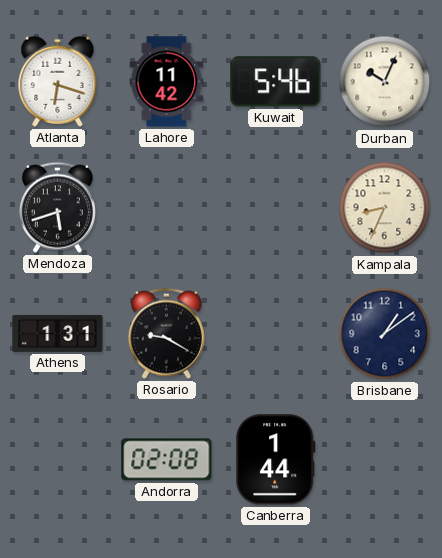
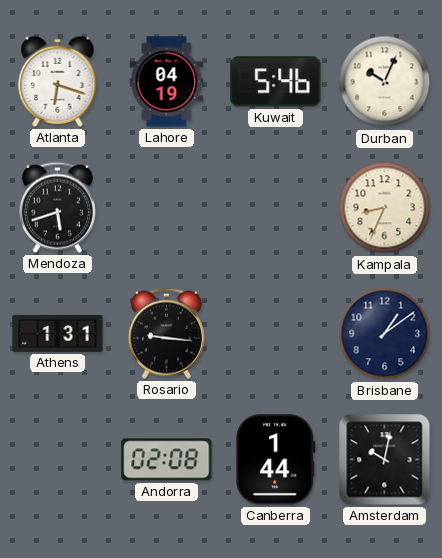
Lahore: 11:42 -> 04:19 (167, 82)
Rosario: 9:20 -> 9:16 (166, 333)
Amsterdam: none -> 10:02 (385, 460)
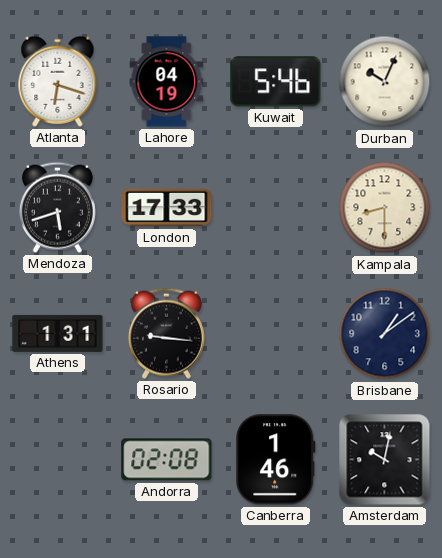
London: none -> 17:33 (167, 208)
Kampala: 8:34 -> 8:30 (385, 208)
Canberra: 1:44 -> 1:46 (276, 460)
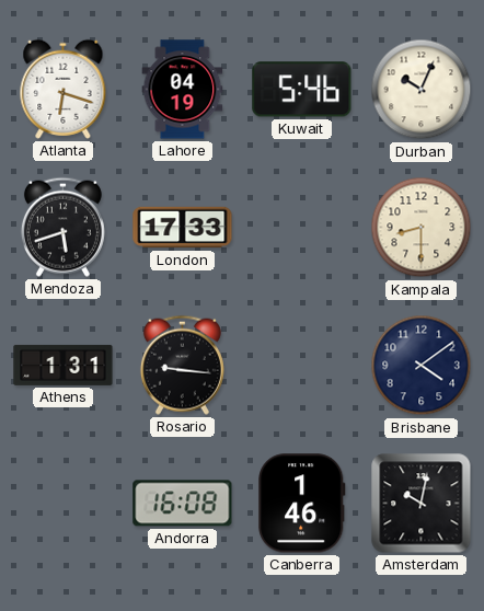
Brisbane: 1:09 -> 4:09 (422, 366)
Andorra: 02:08 -> 16:08 (183, 504)
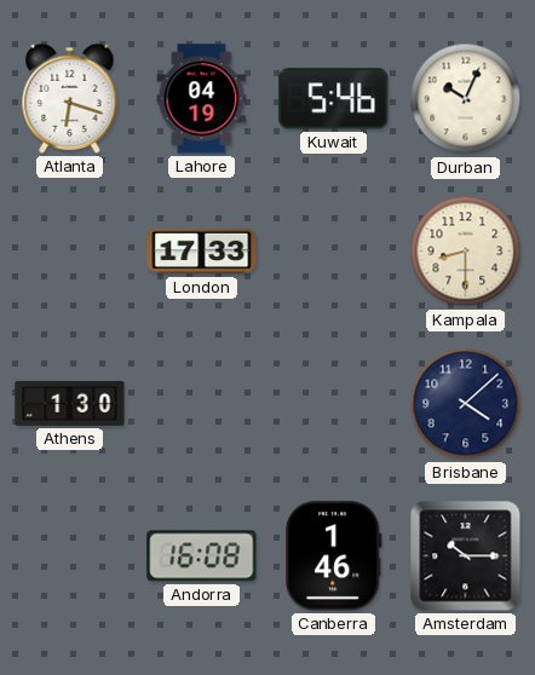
Mendoza: 5:42 -> none (62, 227)
Athens: 1:31 -> 1:30 (70, 403)
Rosario: 9:16 -> none (182, 365)
Brisbane: 4:09 -> 4:08 (466, 404)
Amsterdam: 10:02 -> 10:15 (466, 556)
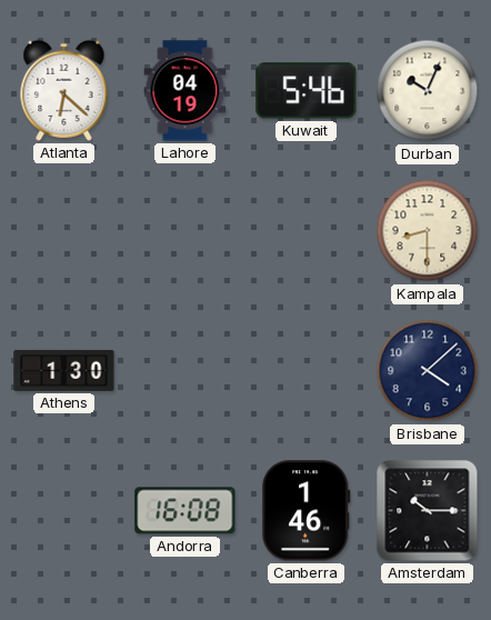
Atlanta: 6:18 -> 6:22 (64, 90)
London: 17:33 -> none (202, 252)
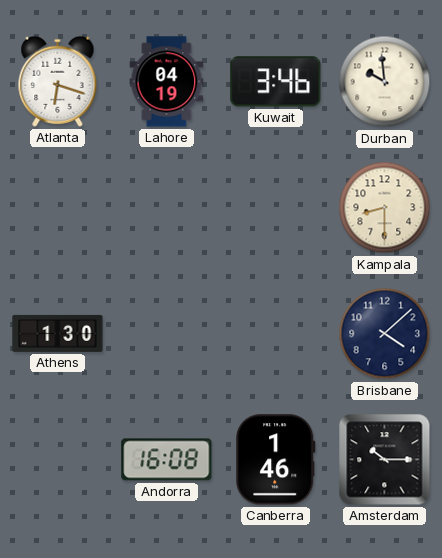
Atlanta: 6:22 -> 6:18 (58, 81)
Kuwait: 5:46 -> 3:46 (276, 82)
Durban: 10:04 -> 9:59 (385, 82)
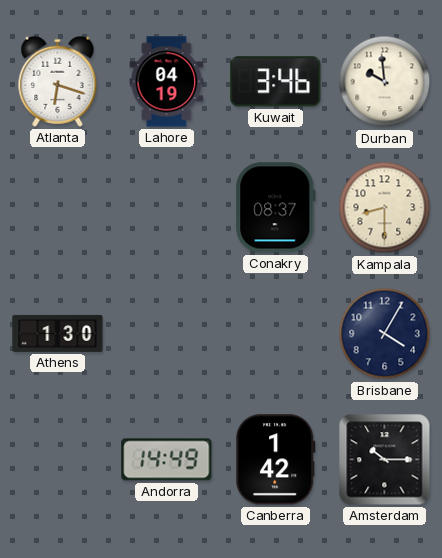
Conakry: none -> 08:37 (276, 208)
Brisbane: 4:08 -> 4:05 (385, 334)
Andorra: 16:08 -> 14:49 (167, 460)
Canberra: 1:46 -> 1:42 (276, 460)
